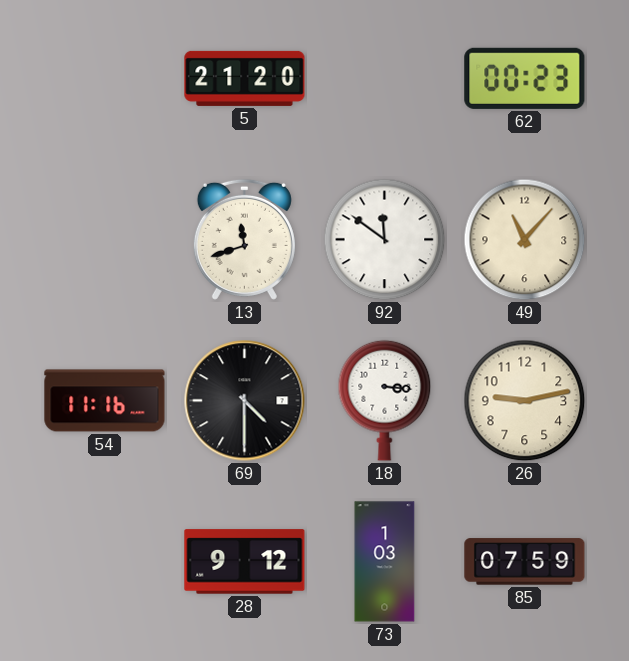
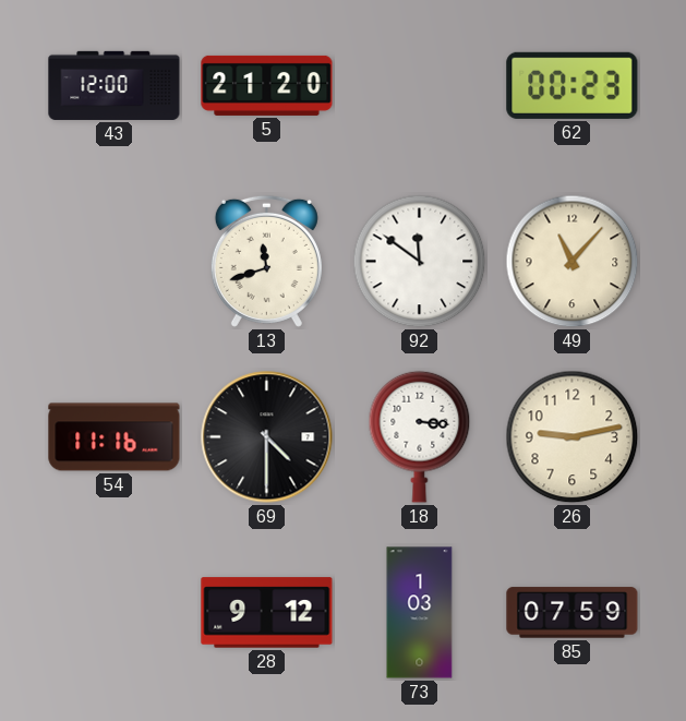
43: none -> 12:00 (115, 85)
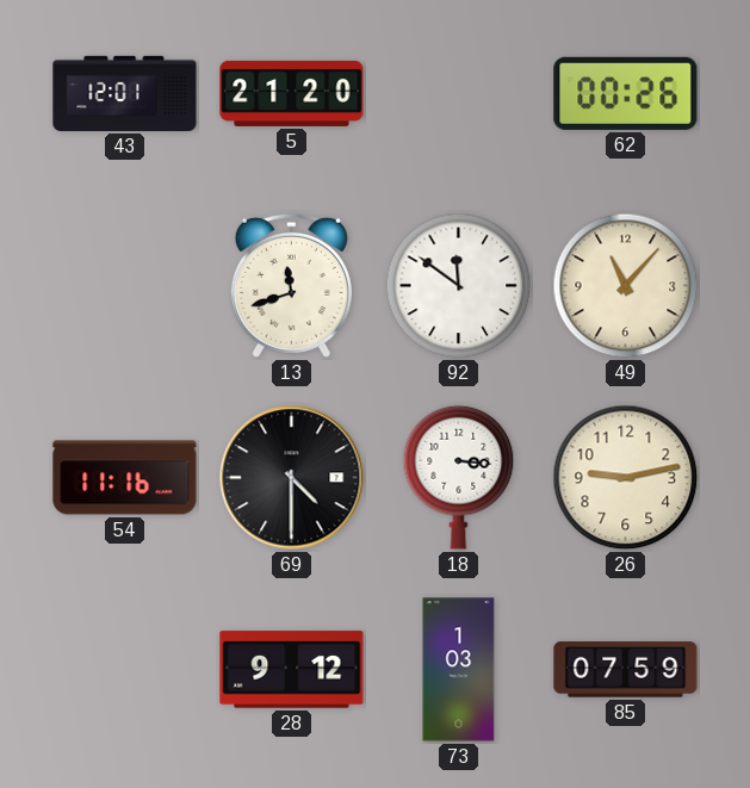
43: 12:00 -> 12:01 (125, 93)
62: 00:23 -> 00:26 (626, 93)
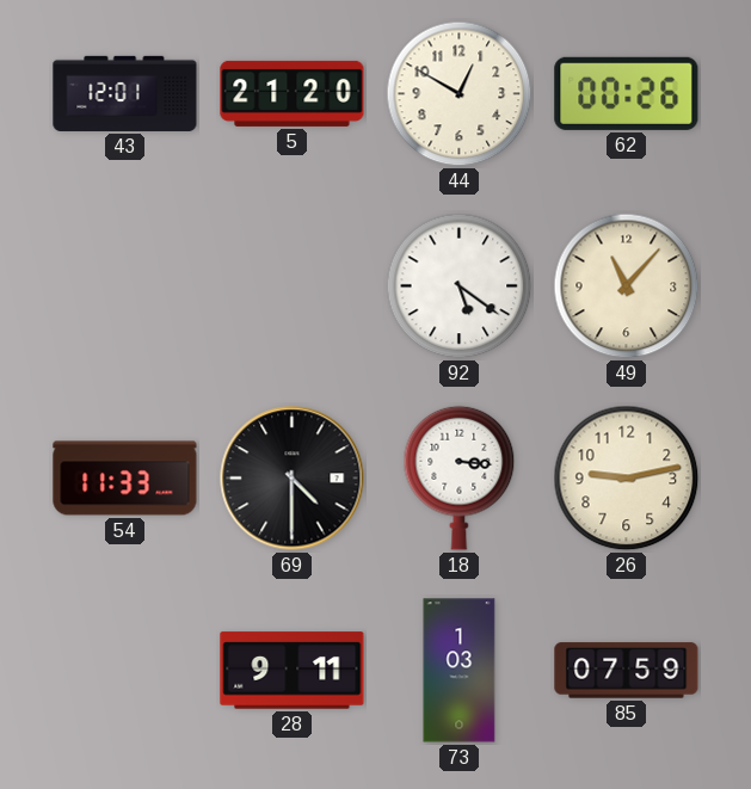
44: none -> 12:50 (460, 94)
13: 11:42 -> none (291, 285)
92: 11:51 -> 5:21 (460, 286)
54: 11:16 -> 11:33 (125, 479)
28: 9:12 -> 9:11 (293, 671)
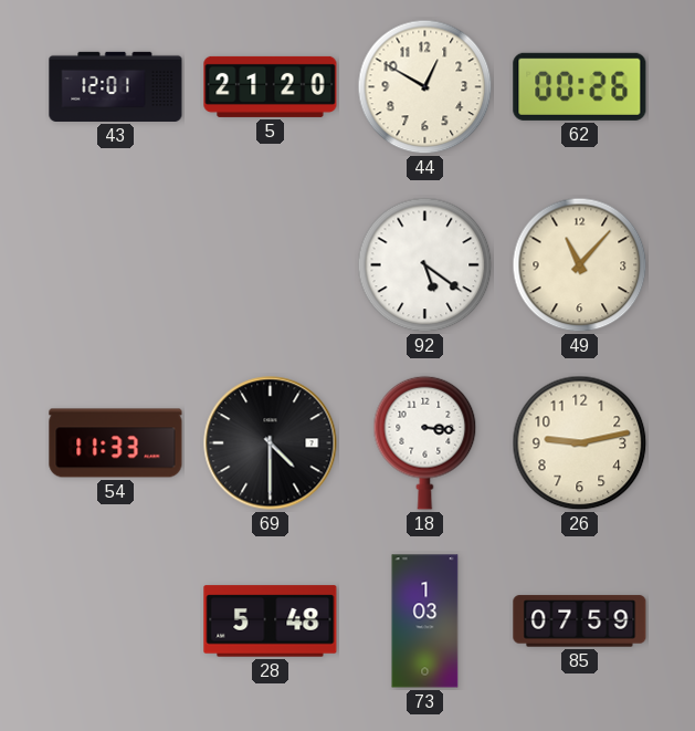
28: 9:11 -> 5:48 (271, 622)
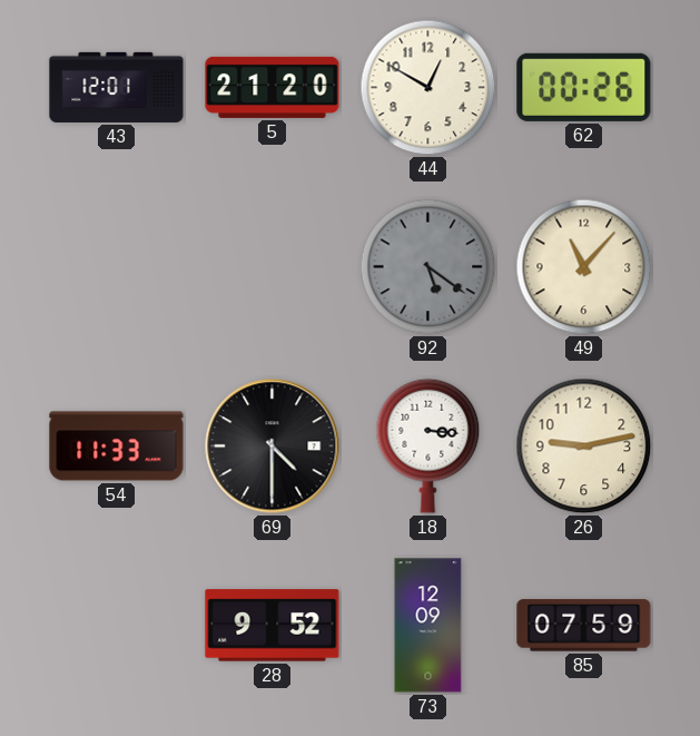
92 dial: white -> grey (428, 267)
28: 5:48 -> 9:52 (273, 626)
73: 1:03 -> 12:09 (428, 626)
